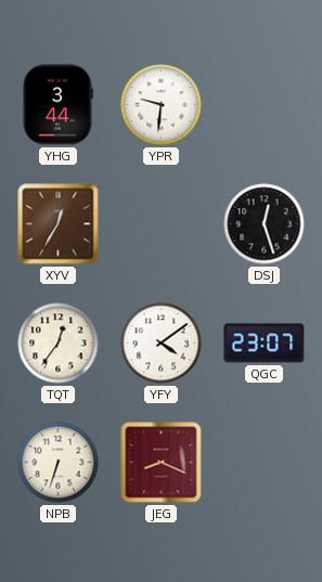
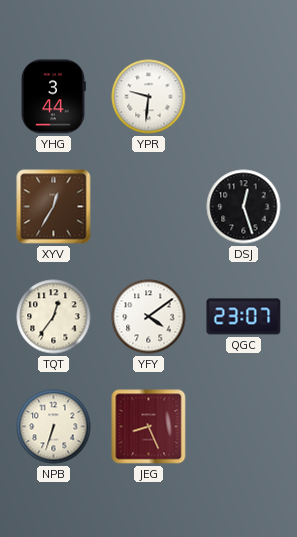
JEG: 8:19 -> 8:26 (149, 427)
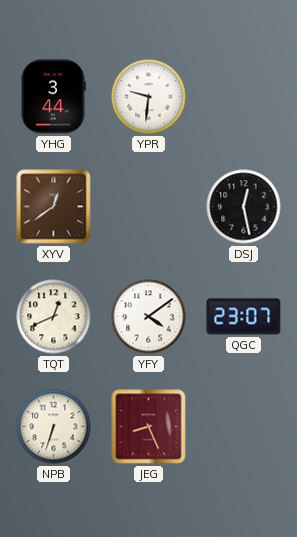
XYV: 12:35 -> 12:39 (54, 207)
DSJ: 12:27 -> 12:28 (244, 207)
TQT: 12:36 -> 12:41 (54, 317)
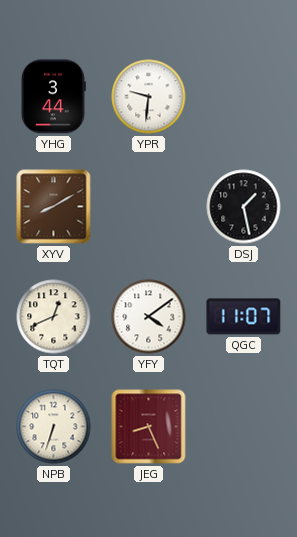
XYV: 12:39 -> 8:10 (54, 207)
DSJ: 12:28 -> 1:28 (244, 207)
QGC: 23:07 -> 11:07 (244, 317)
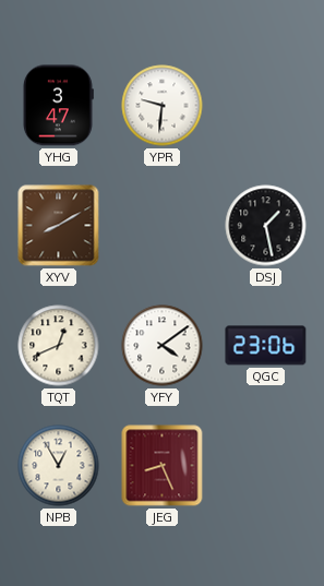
YHG: 3:44 -> 3:47 (59, 106)
QGC: 11:07 -> 23:06 (266, 346)
NPB: 6:33 -> 12:55 (59, 466)
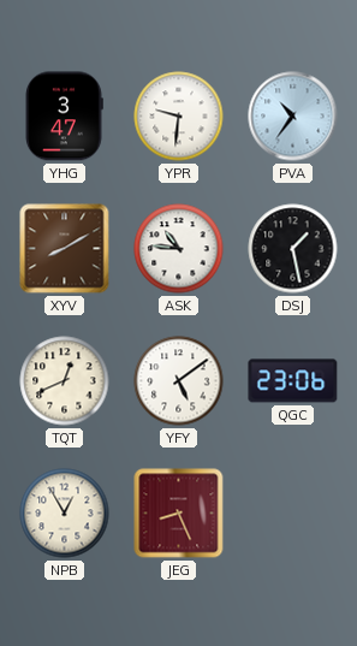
PVA: none -> 10:36 (293, 117)
ASK: none -> 10:46 (179, 249)
YFY: 4:09 -> 5:09 (179, 381)
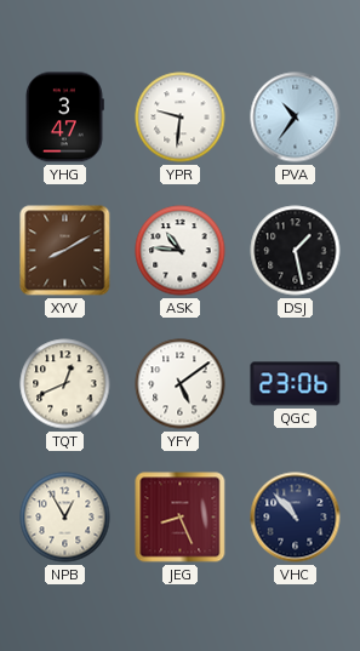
VHC: none -> 10:53 (296, 518)
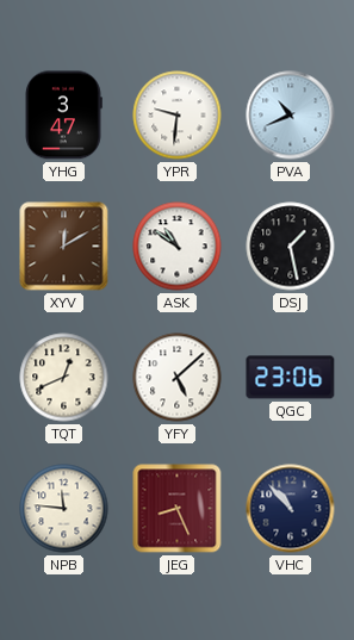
PVA: 10:36 -> 10:41 (291, 116)
XYV: 8:10 -> 12:10 (64, 247)
ASK: 10:46 -> 10:51 (178, 247)
YFY: 5:09 -> 5:08 (178, 378)
NPB: 12:55 -> 11:46 (64, 509)
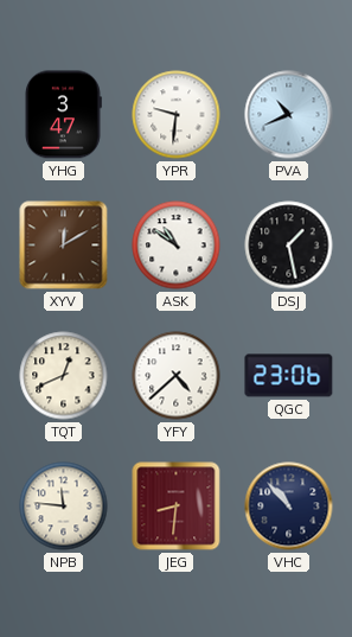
YFY: 5:08 -> 4:38 (177, 376)
JEG: 8:26 -> 8:31 (177, 507)
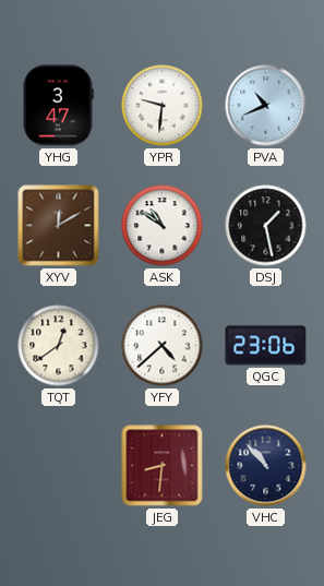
TQT: 12:41 -> 12:39 (59, 346)
NPB: 11:46 -> none (64, 507)
